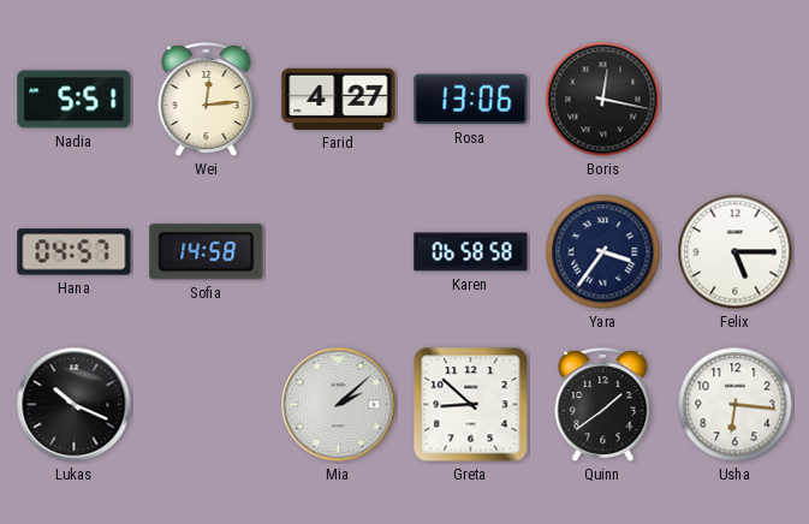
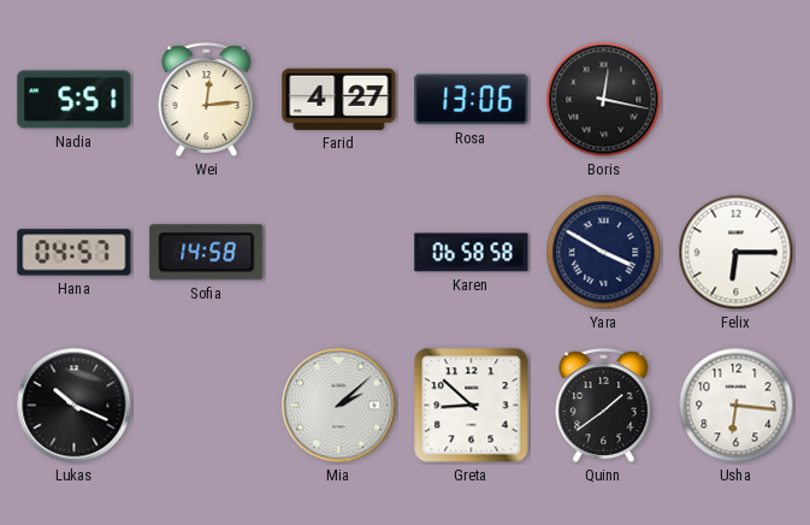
Yara: 3:36 -> 3:50 (604, 253)
Felix: 5:15 -> 6:15 (737, 253)
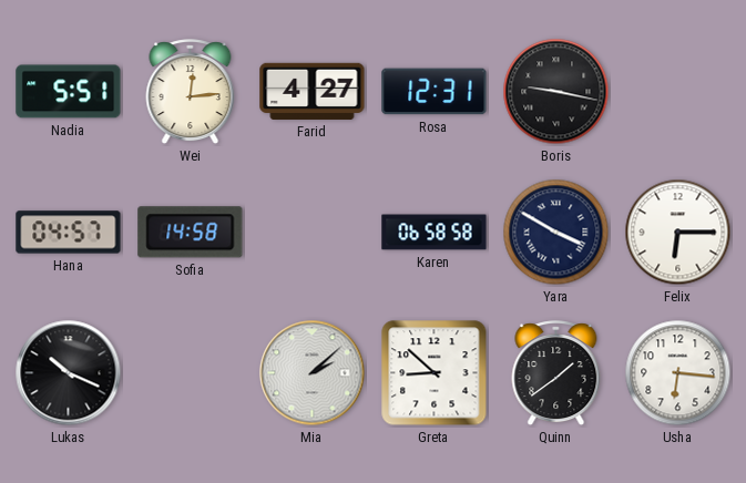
Rosa: 13:06 -> 12:31 (435, 92)
Boris: 12:17 -> 9:17 (556, 92)
